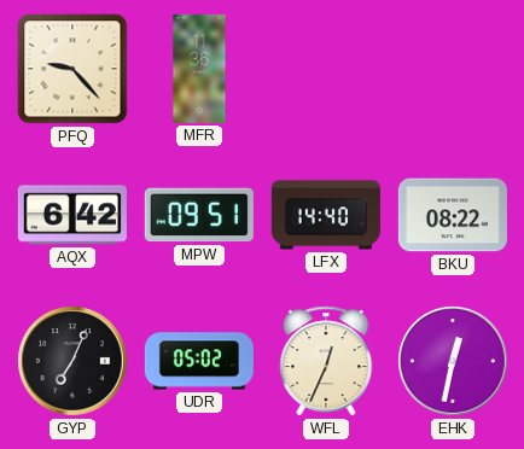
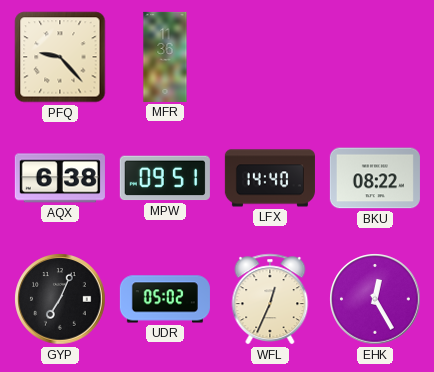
AQX: 6:42 -> 6:38 (60, 178)
EHK: 12:32 -> 12:25 (375, 299)
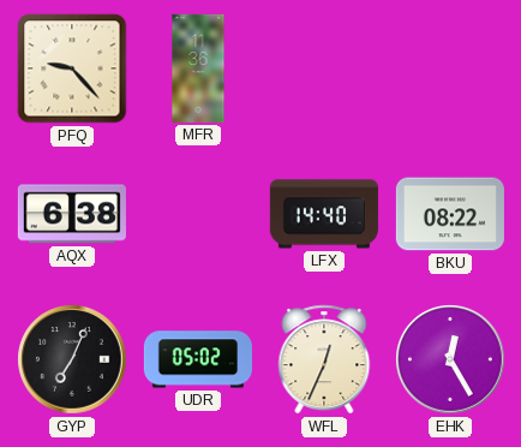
MPW: 09:51 -> none (165, 178)
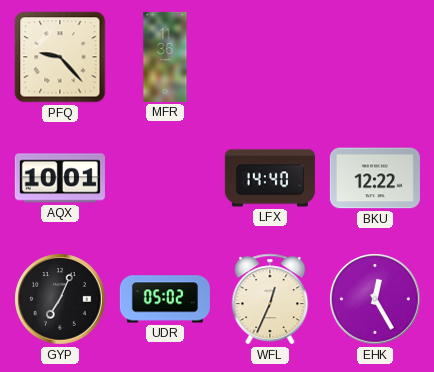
AQX: 6:38 -> 10:01 (60, 178)
BKU: 08:22 -> 12:22 (375, 178)
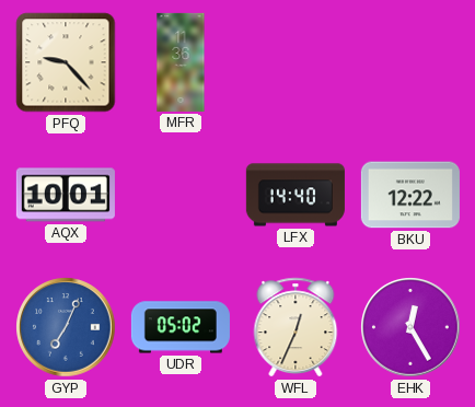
GYP dial: black -> blue (66, 327)
